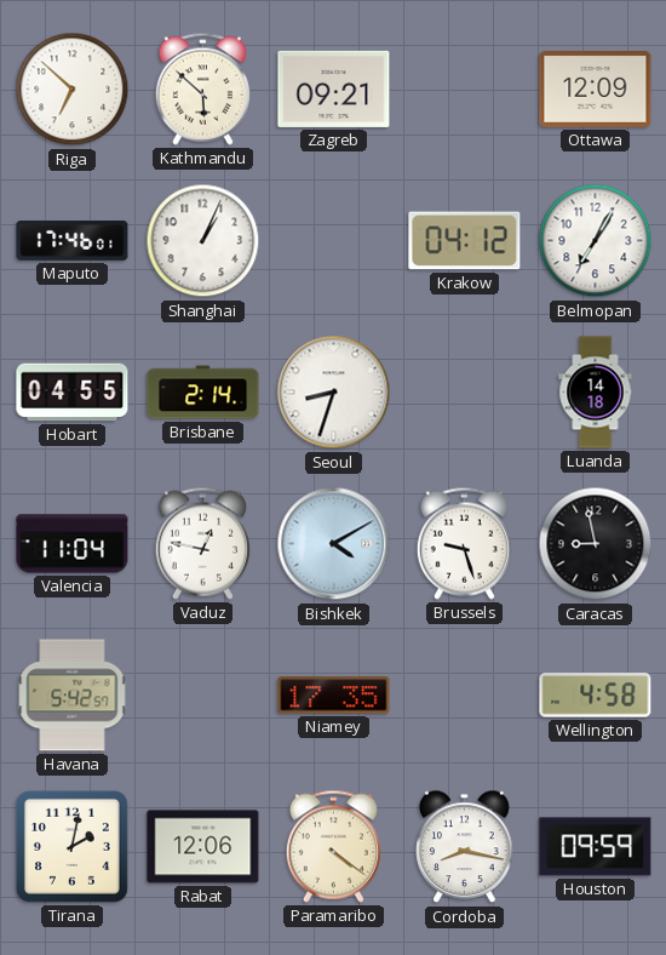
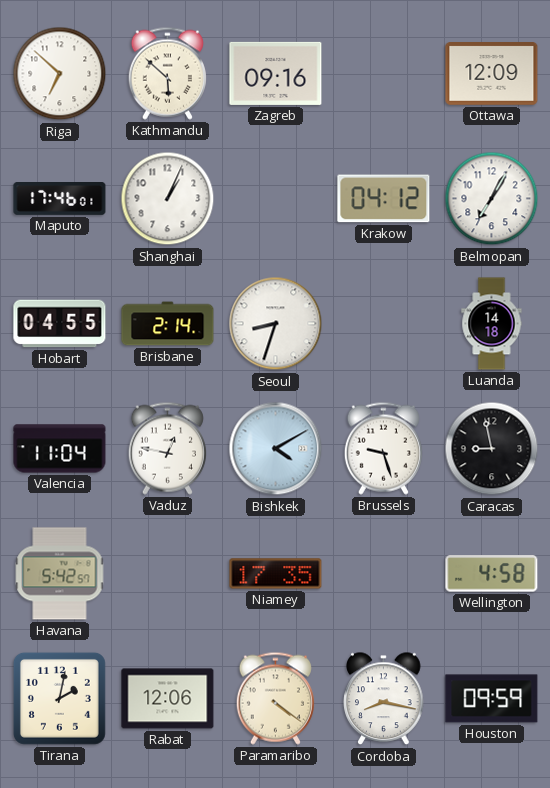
Zagreb: 09:21 -> 09:16 (276, 73)
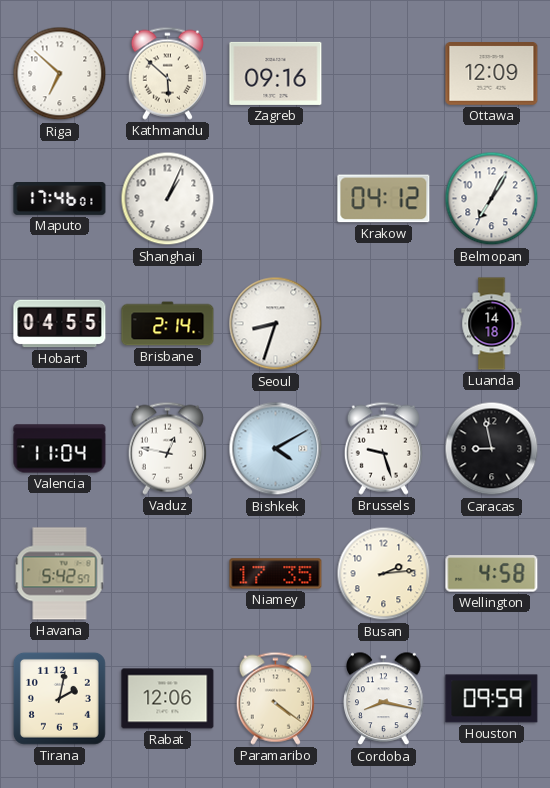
Busan: none -> 2:14 (384, 574)
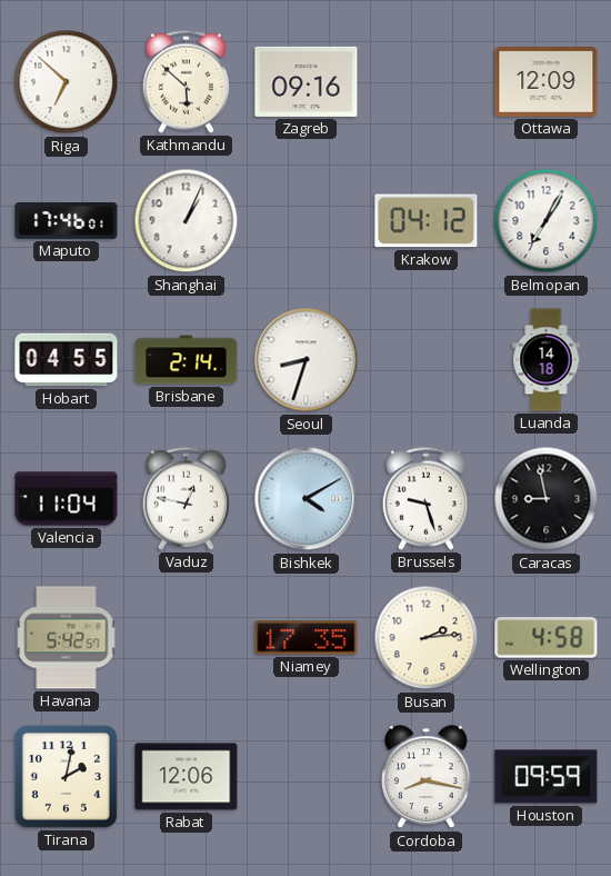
Paramaribo: 4:21 -> none (275, 698)
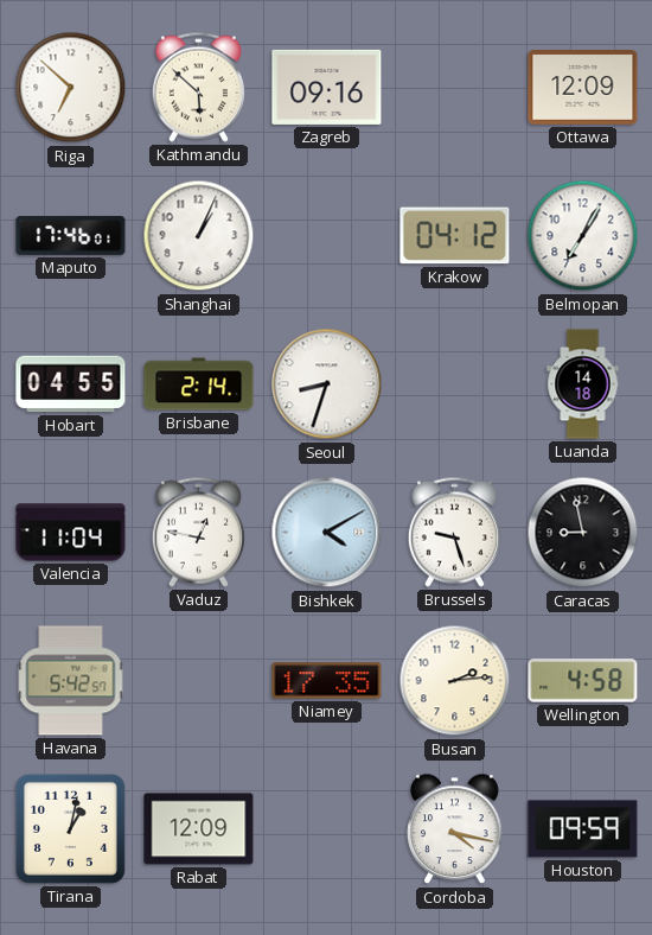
Tirana: 2:02 -> 1:02 (70, 828)
Rabat: 12:06 -> 12:09 (199, 829)
Cordoba: 8:17 -> 4:17 (455, 829)
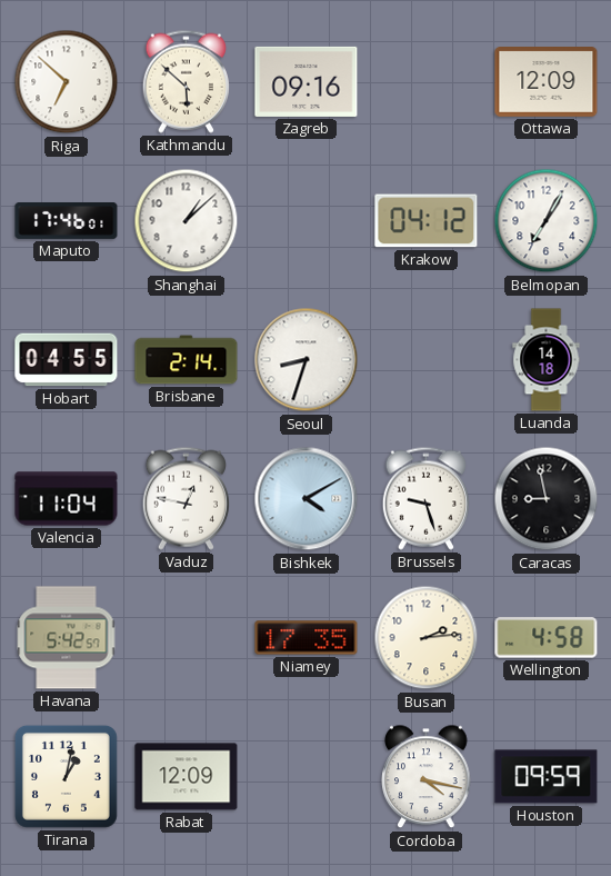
Shanghai: 1:04 -> 1:08 (187, 221)
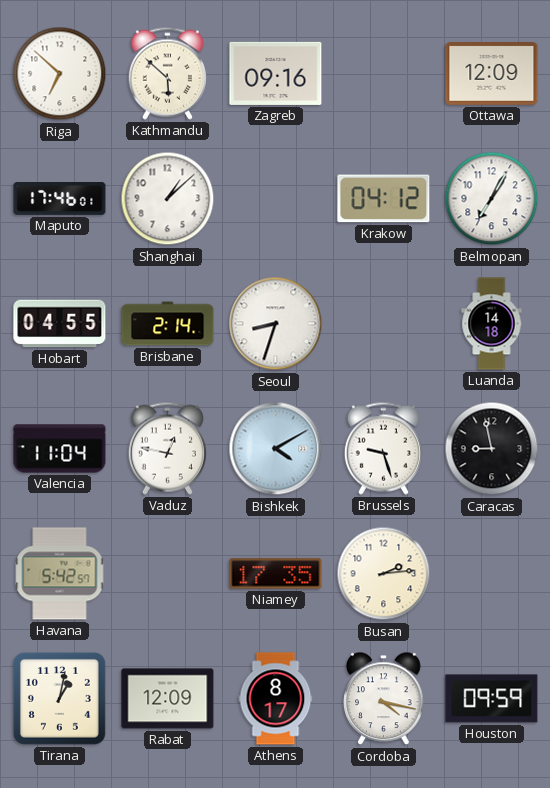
Wellington: 4:58 -> none (547, 638)
Athens: none -> 8:17 (276, 699)
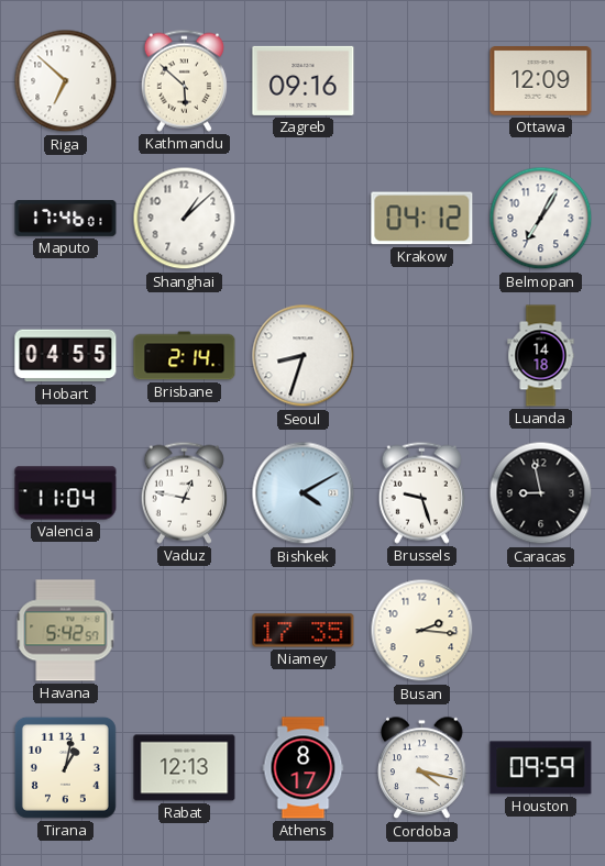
Busan: 2:14 -> 2:16 (422, 631)
Rabat: 12:09 -> 12:13 (185, 768)
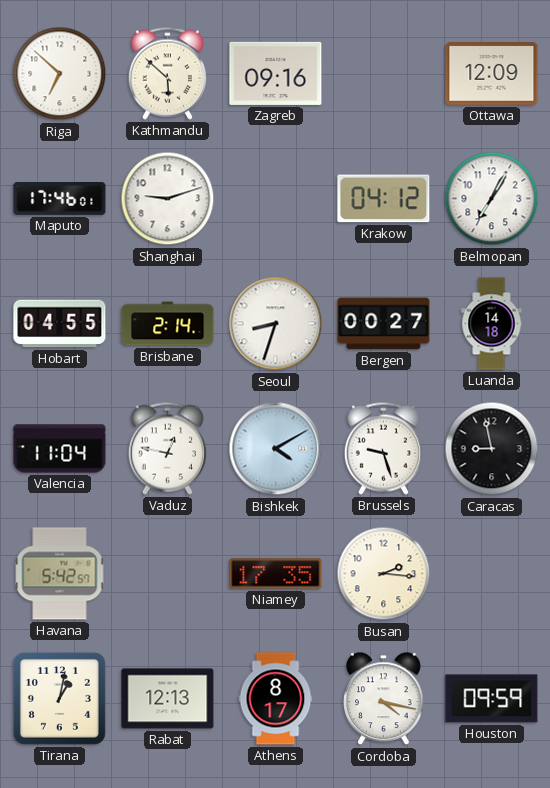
Shanghai: 1:08 -> 9:12 (168, 199)
Bergen: none -> 00:27 (384, 324)
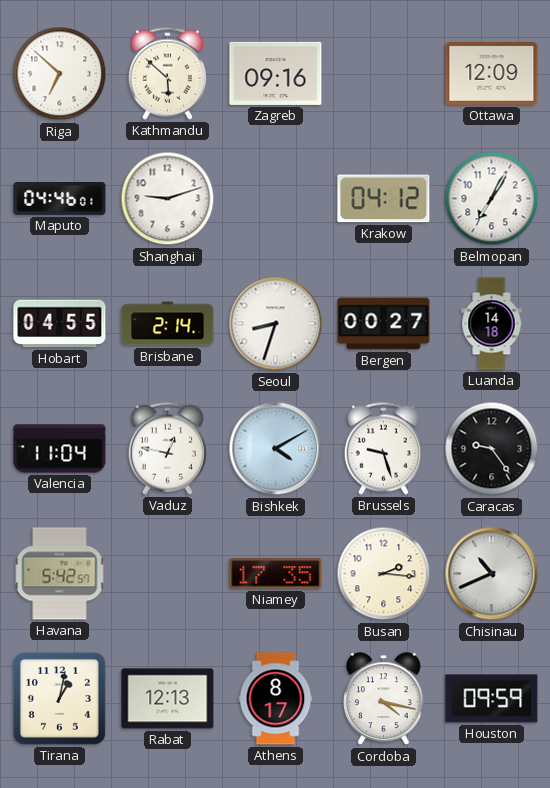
Maputo: 17:46 -> 04:46 (60, 199)
Caracas: 8:58 -> 9:24 (492, 449)
Chisinau: none -> 10:41 (492, 574)
